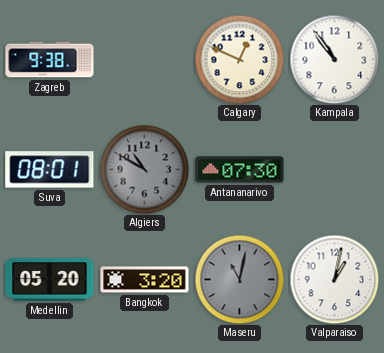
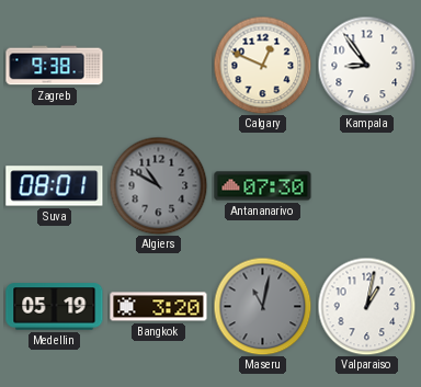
Kampala: 10:54 -> 8:54 (366, 65)
Medellin: 05:20 -> 05:19 (55, 307)
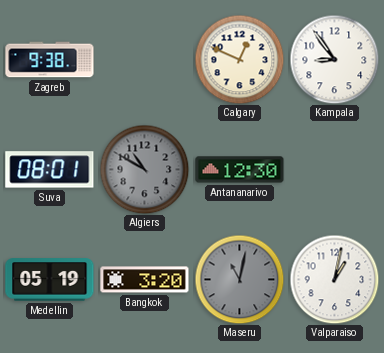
Antananarivo: 07:30 -> 12:30 (240, 170)
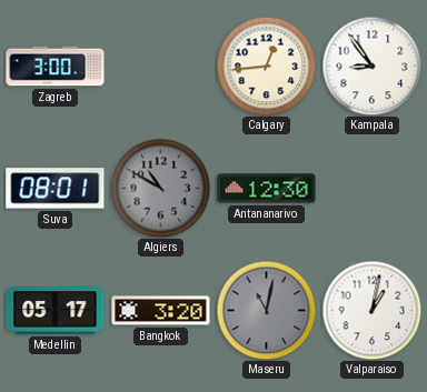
Zagreb: 9:38 -> 3:00 (56, 67)
Calgary: 12:49 -> 12:44 (266, 66)
Medellin: 05:19 -> 05:17 (56, 311)
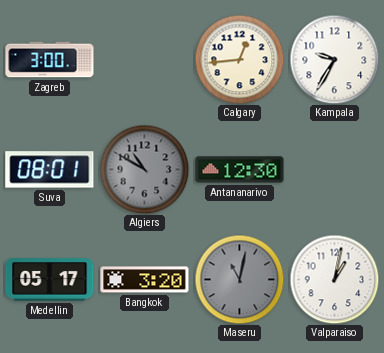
Kampala: 8:54 -> 9:35 (334, 59)
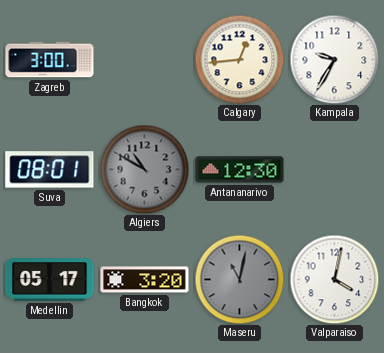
Valparaiso: 1:02 -> 4:02 (334, 279)
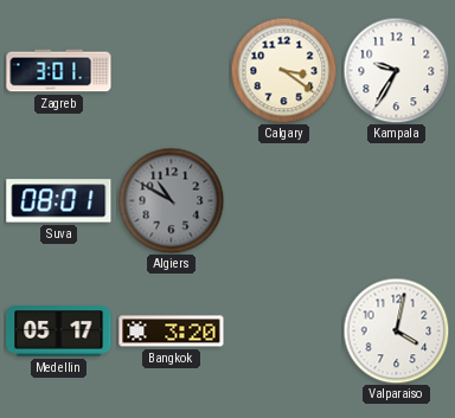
Zagreb: 3:00 -> 3:01 (59, 71)
Calgary: 12:44 -> 3:21 (283, 70)
Antananarivo: 12:30 -> none (240, 170)
Maseru: 11:02 -> none (239, 279)
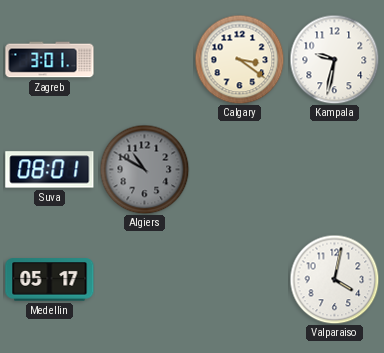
Kampala: 9:35 -> 9:32 (334, 59)
Bangkok: 3:20 -> none (172, 332)
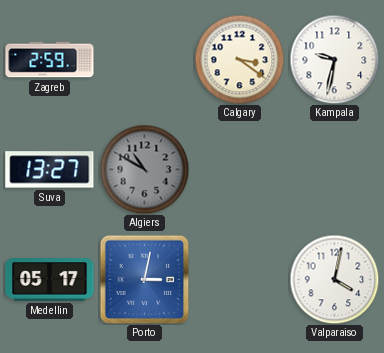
Zagreb: 3:01 -> 2:59 (50, 60)
Suva: 08:01 -> 13:27 (50, 170)
Porto: none -> 3:02 (144, 279)
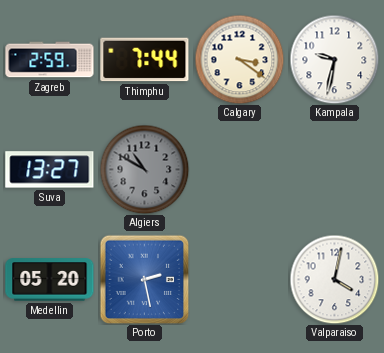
Thimphu: none -> 7:44 (145, 60)
Medellin: 05:17 -> 05:20 (50, 280)
Porto: 3:02 -> 2:28 (144, 279)
